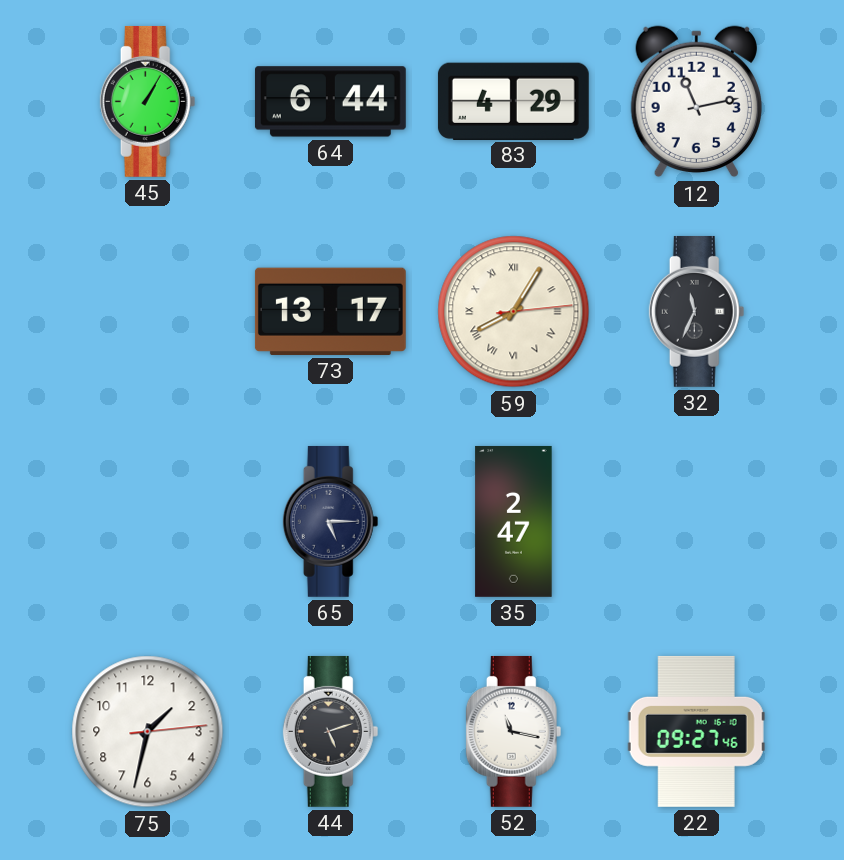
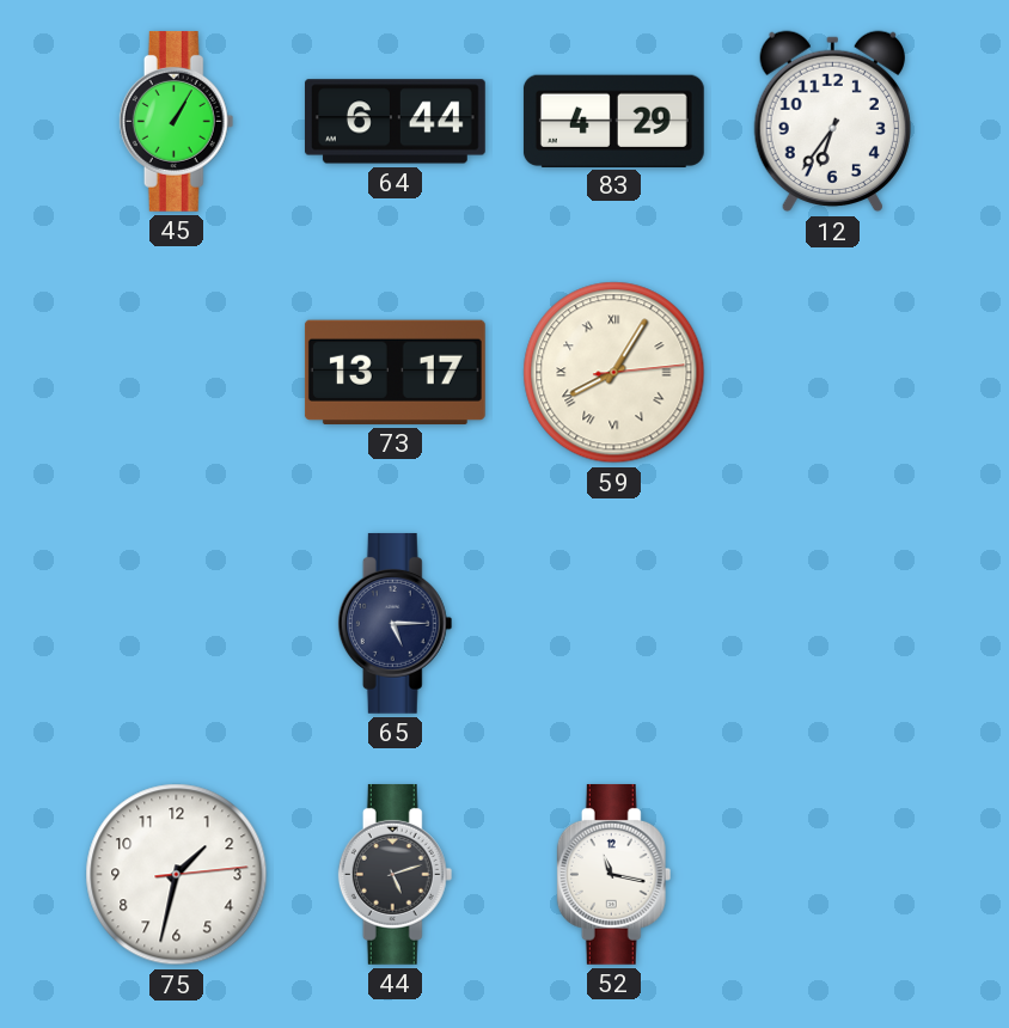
12: 11:13 -> 6:36 (832, 122)
32: 11:34 -> none (697, 311)
35: 2:47 -> none (514, 521)
22: 09:27 -> none (696, 731)
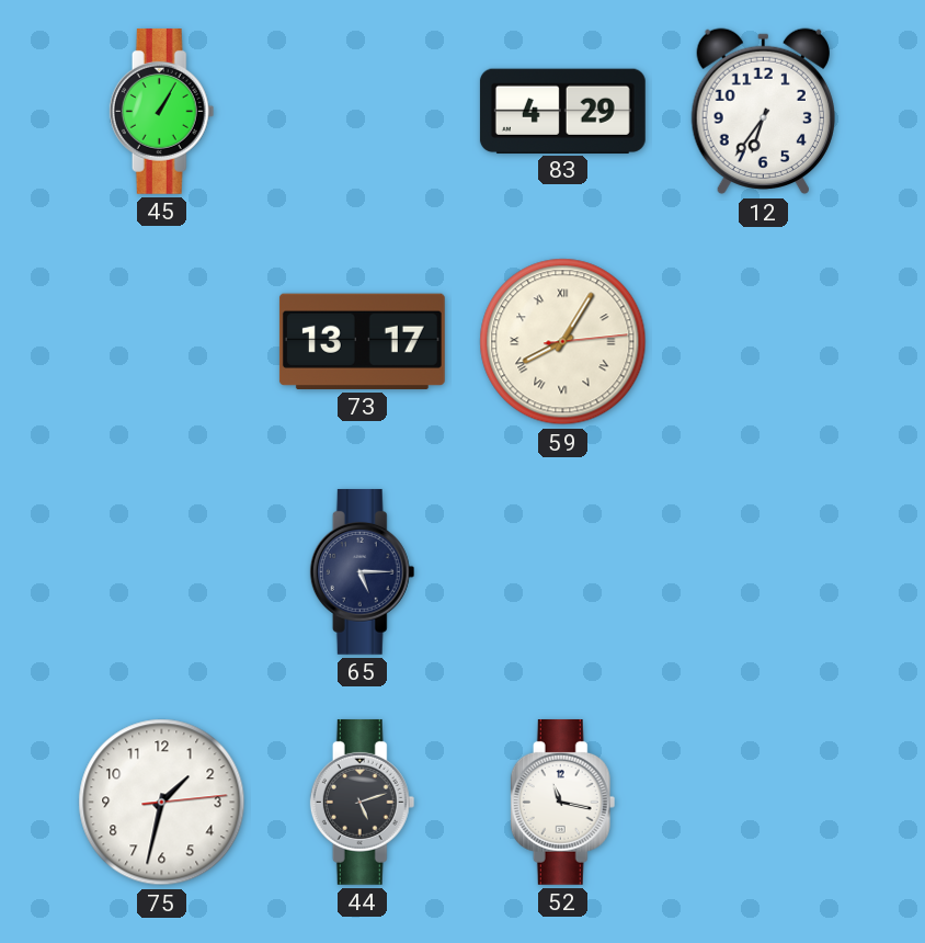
64: 6:44 -> none (395, 122)
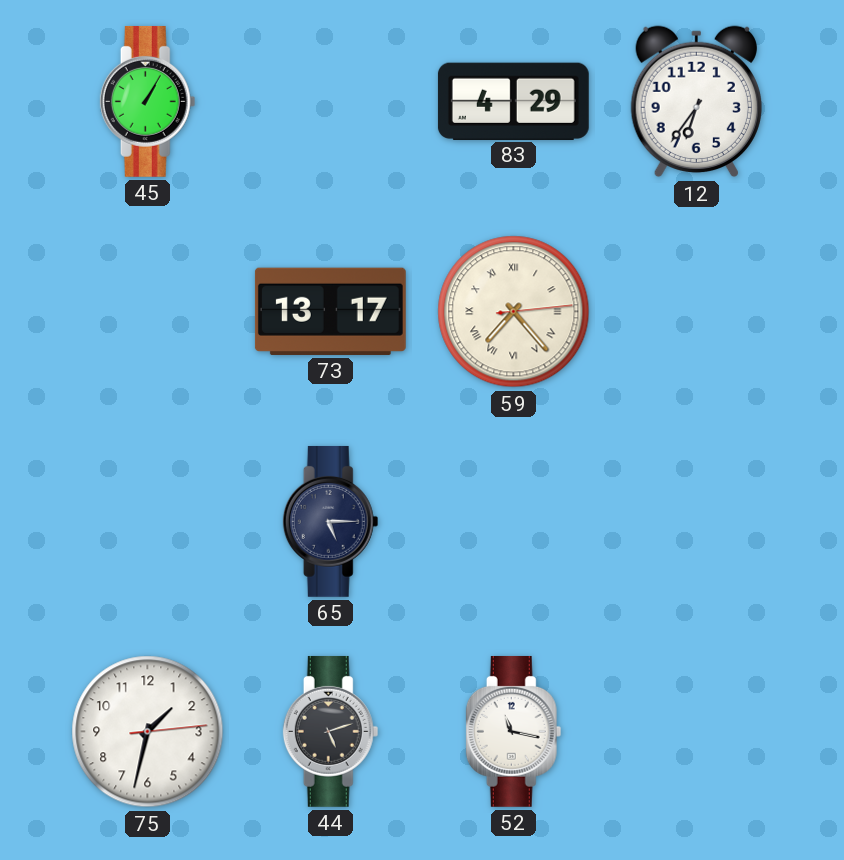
59: 8:05 -> 7:23 (514, 312)
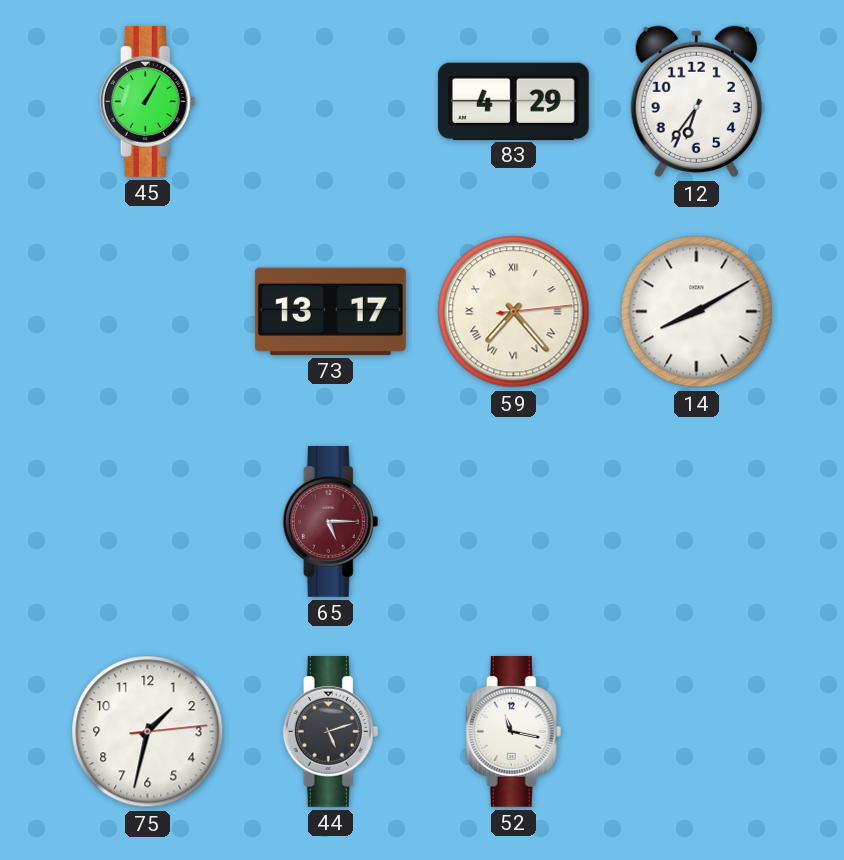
14: none -> 8:10 (697, 312)
65 dial: navy -> burgundy (331, 521)
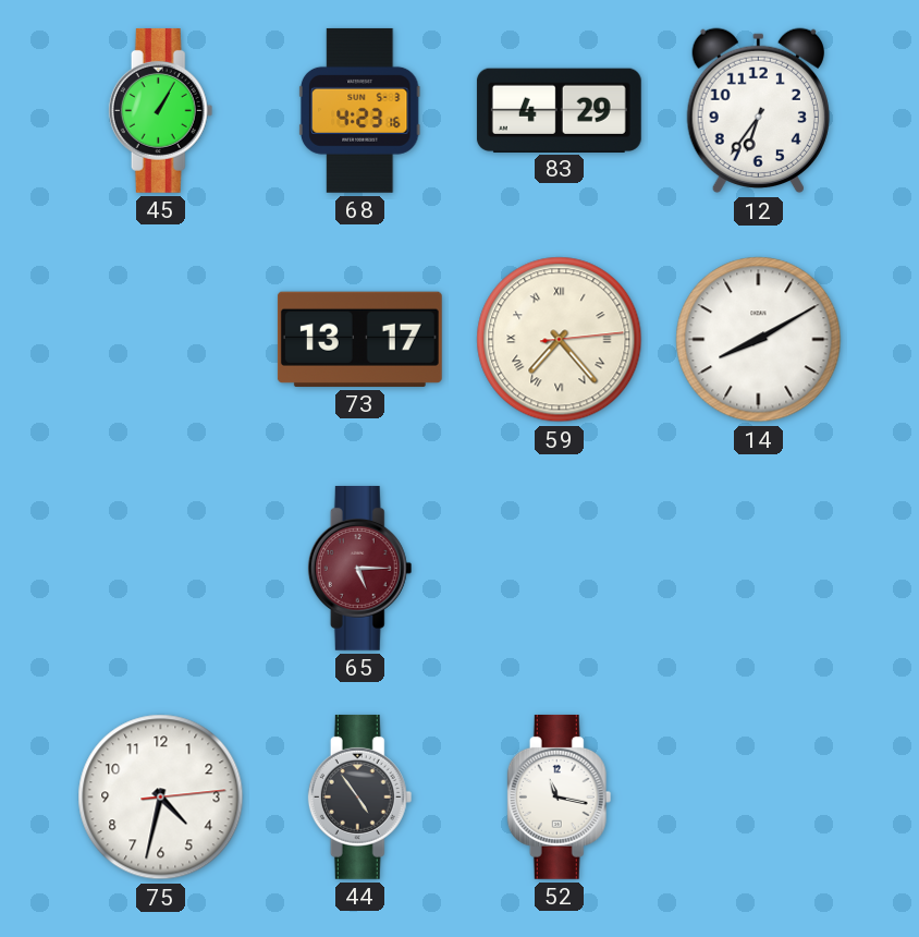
68: none -> 4:23 (359, 110)
75: 1:32 -> 4:32 (161, 798)
44: 5:12 -> 4:54 (360, 796)
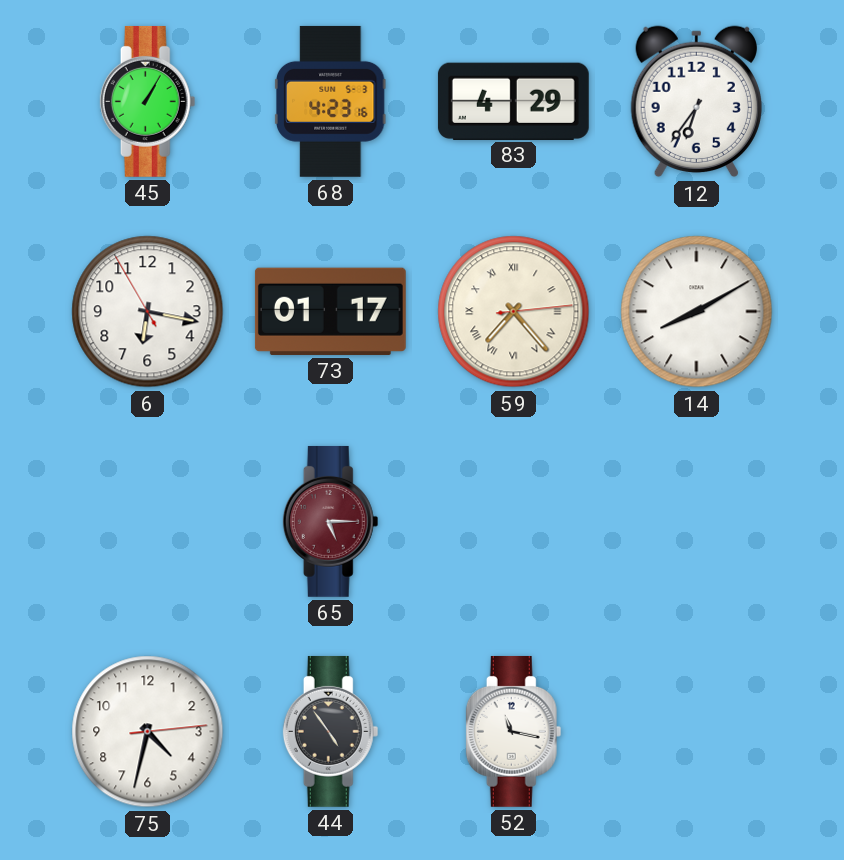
6: none -> 6:16 (148, 312)
73: 13:17 -> 01:17 (330, 311)
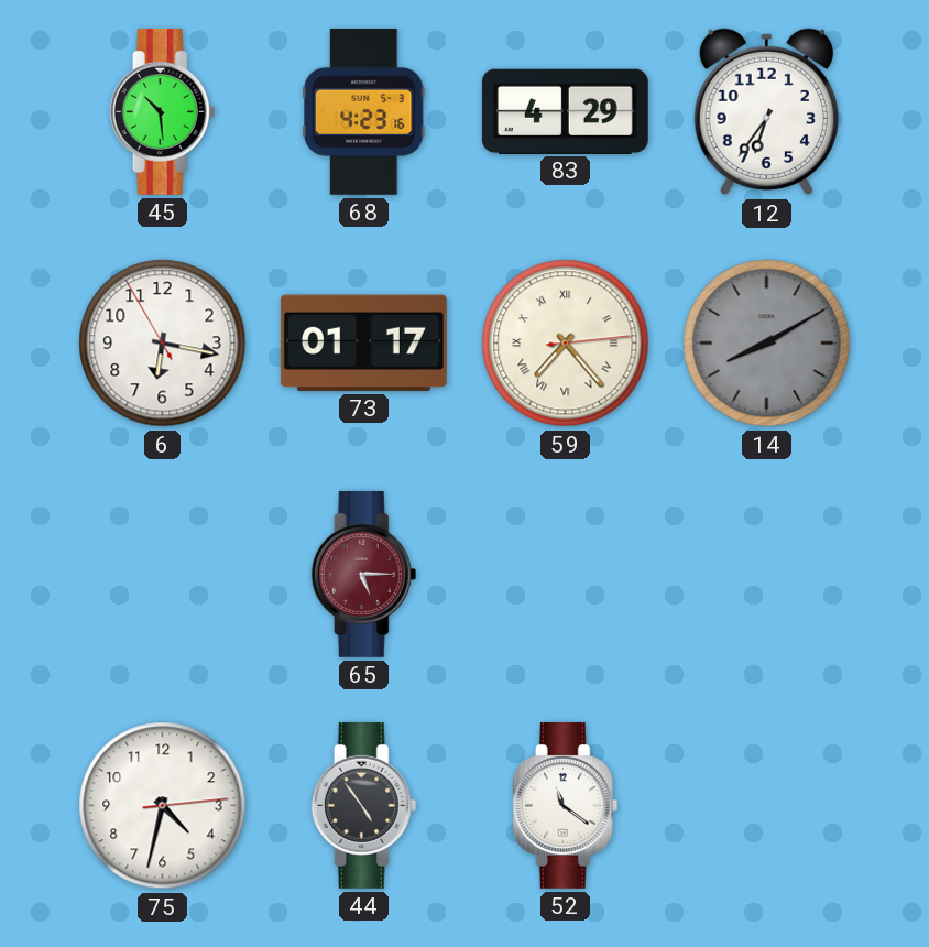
45: 1:05 -> 10:29 (163, 111)
14 dial: white -> grey (767, 344)
52: 11:17 -> 11:21 (566, 805)
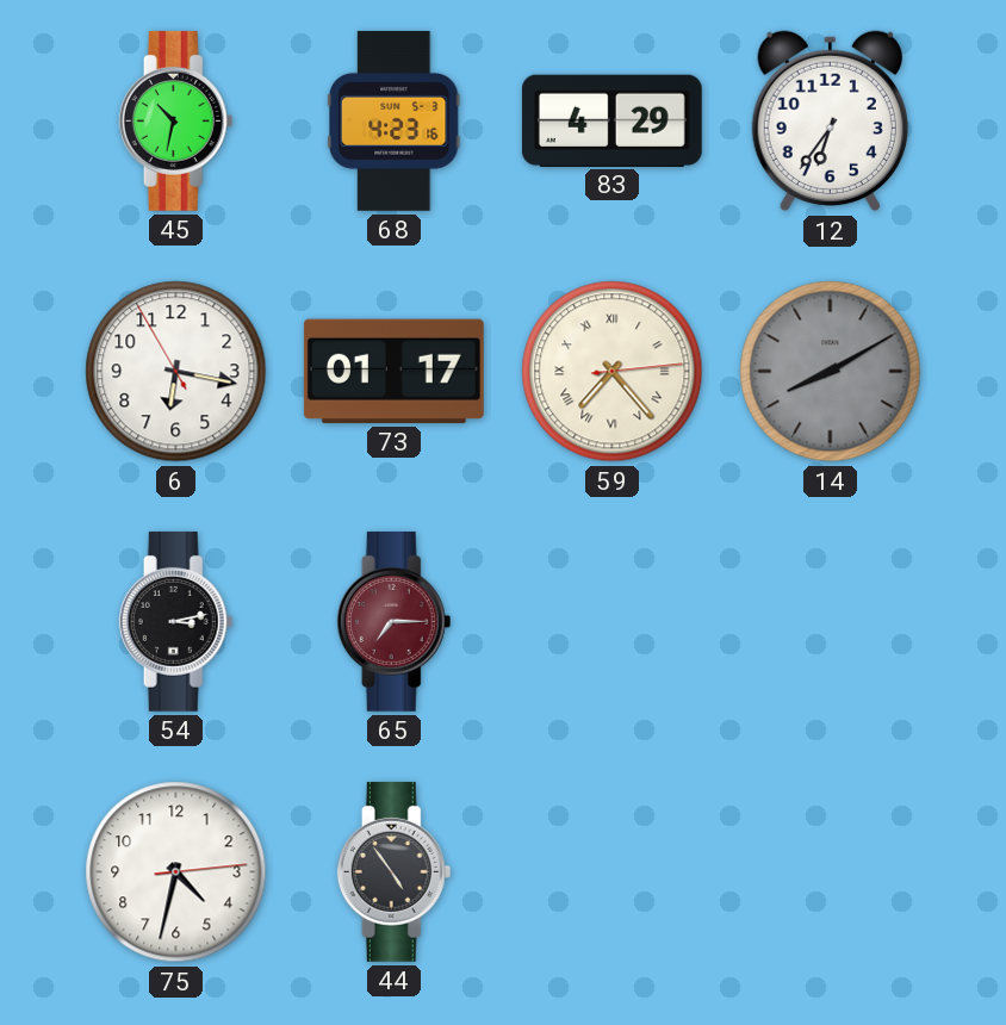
45: 10:29 -> 10:32 (176, 120)
54: none -> 3:13 (176, 621)
65: 5:15 -> 7:15 (395, 621)
52: 11:21 -> none (566, 805)
